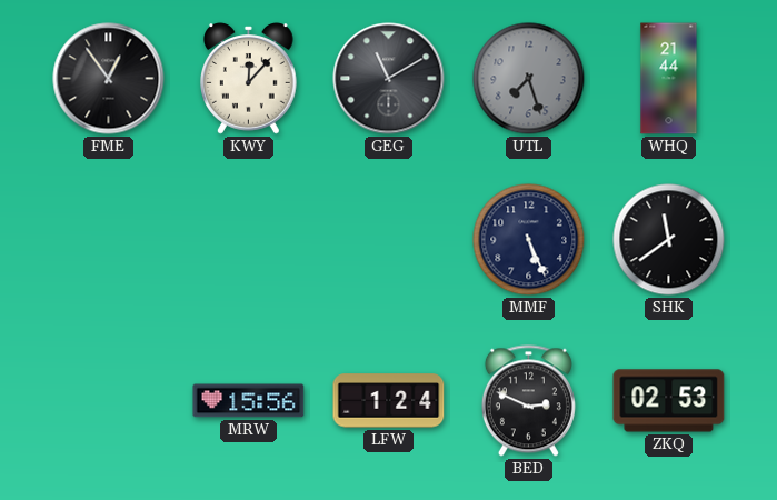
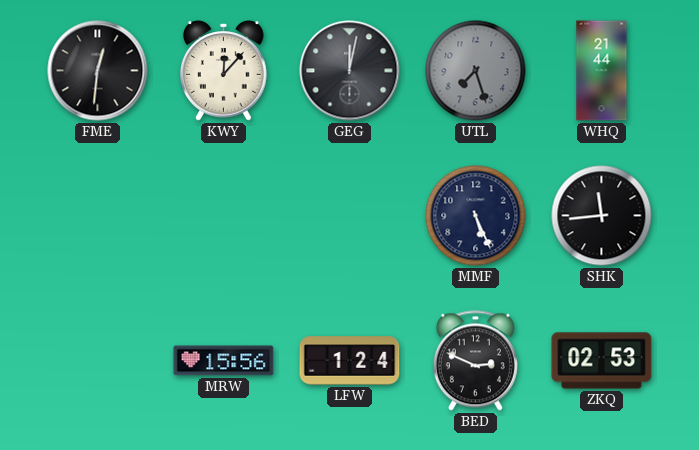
FME: 12:54 -> 12:31 (98, 71)
GEG: 11:10 -> 12:02 (350, 71)
SHK: 11:39 -> 11:44 (602, 216)
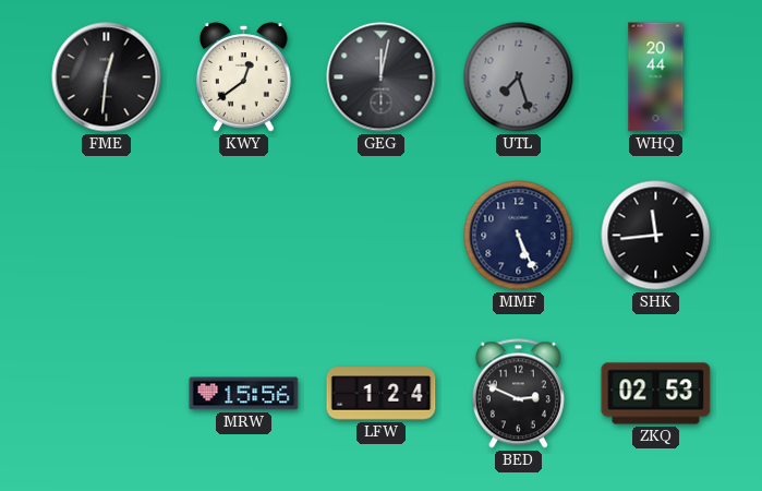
KWY: 12:07 -> 12:39 (244, 77)
WHQ: 21:44 -> 20:44 (656, 77)
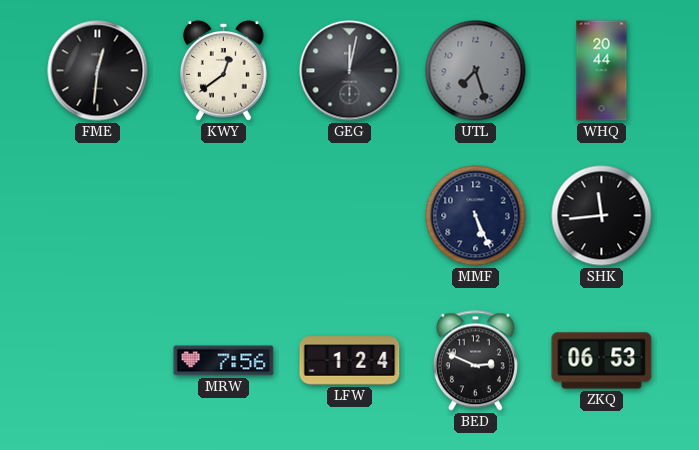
MRW: 15:56 -> 7:56 (224, 361)
ZKQ: 02:53 -> 06:53 (602, 361)
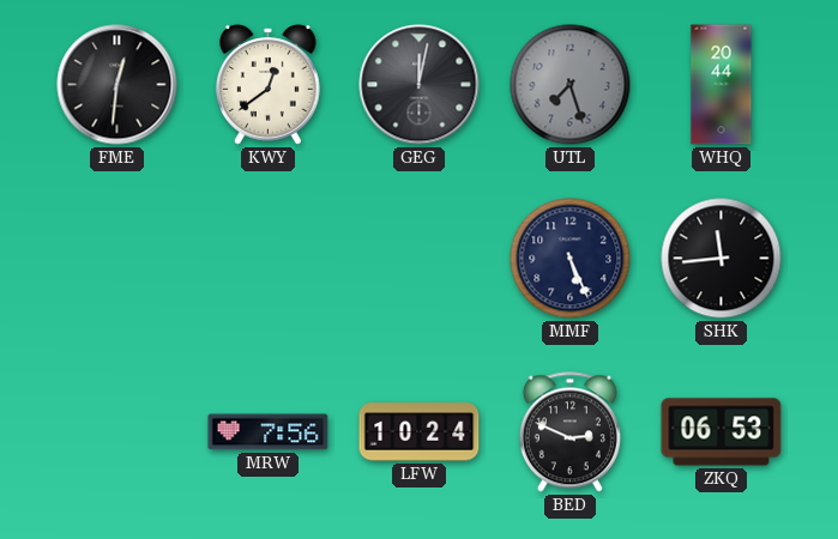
LFW: 1:24 -> 10:24 (420, 432)
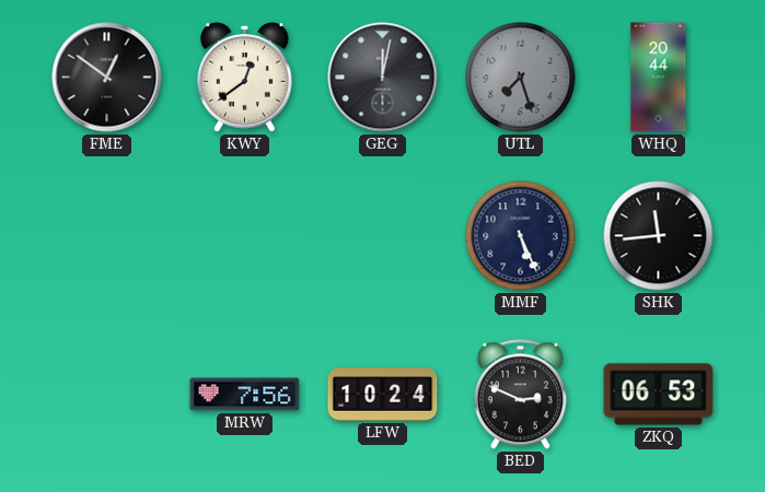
FME: 12:31 -> 12:51 (107, 78)
